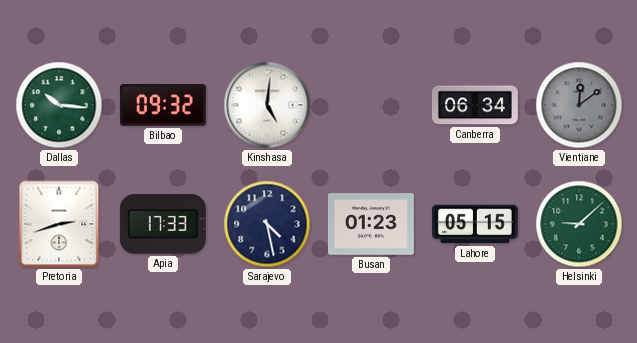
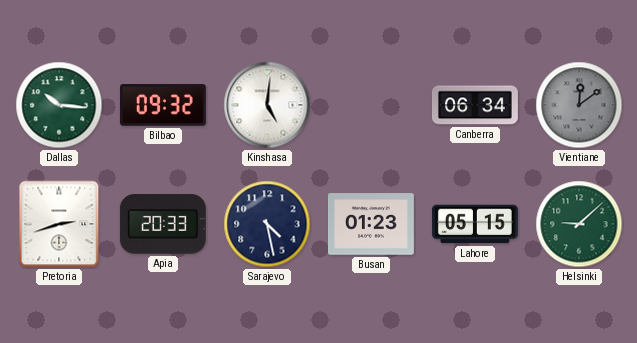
Apia: 17:33 -> 20:33 (163, 224)
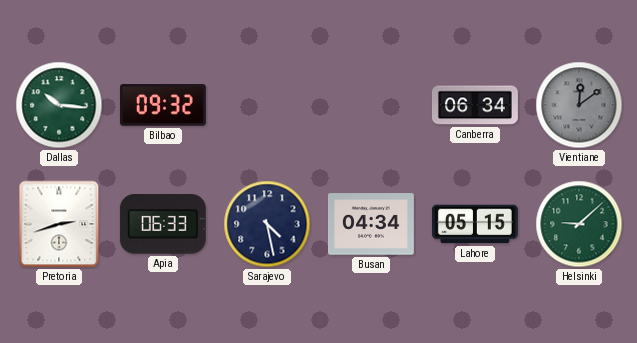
Kinshasa: 5:01 -> none (267, 105)
Apia: 20:33 -> 06:33 (163, 224)
Busan: 01:23 -> 04:34 (371, 224)
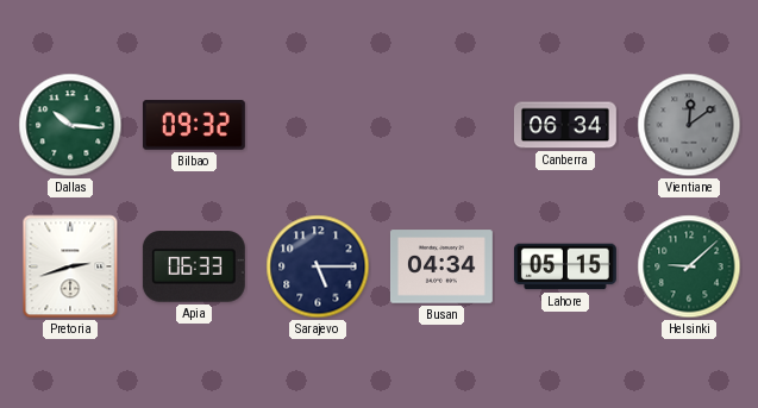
Sarajevo: 4:28 -> 5:15 (318, 266)
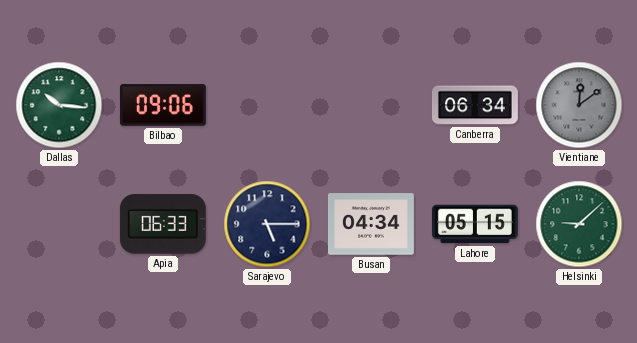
Bilbao: 09:32 -> 09:06 (163, 105)
Pretoria: 2:42 -> none (70, 266)
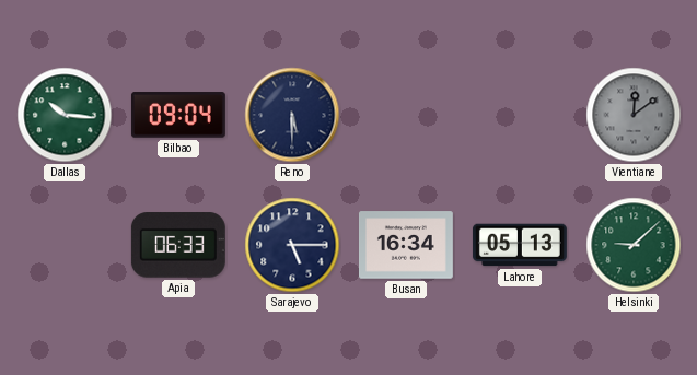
Bilbao: 09:06 -> 09:04 (178, 115)
Reno: none -> 5:30 (292, 115)
Canberra: 06:34 -> none (475, 105)
Busan: 04:34 -> 16:34 (406, 245)
Lahore: 05:15 -> 05:13 (520, 245)
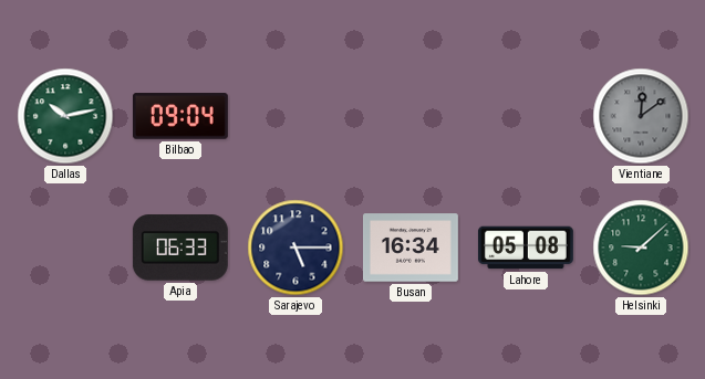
Dallas: 10:16 -> 10:13 (65, 116)
Reno: 5:30 -> none (292, 115)
Lahore: 05:13 -> 05:08 (526, 248)
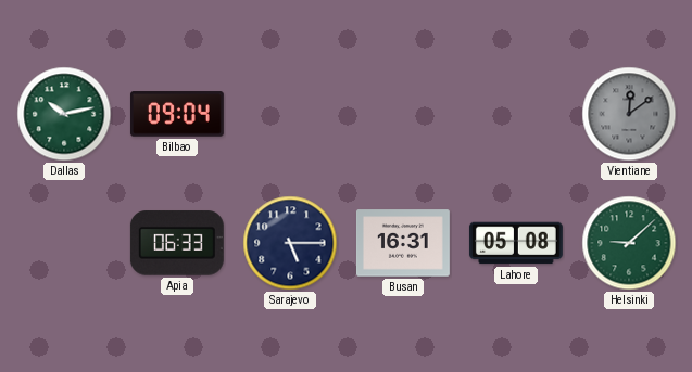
Busan: 16:34 -> 16:31 (403, 243)
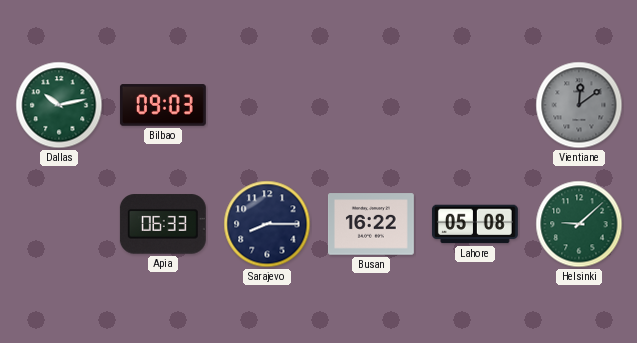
Bilbao: 09:04 -> 09:03 (163, 105)
Sarajevo: 5:15 -> 8:15 (267, 224)
Busan: 16:31 -> 16:22 (371, 224)
